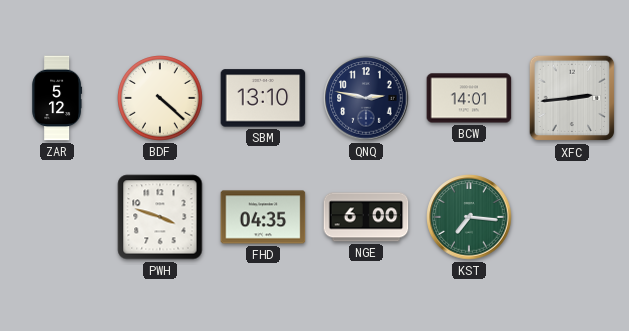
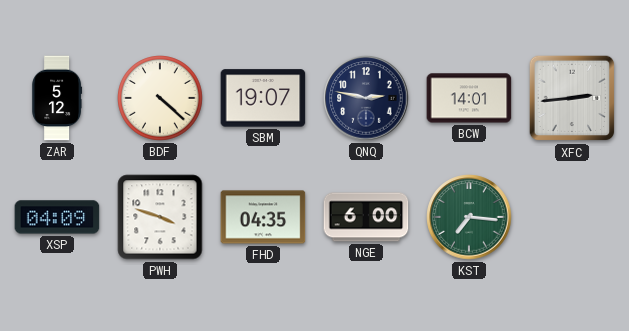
SBM: 13:10 -> 19:07 (263, 98)
XSP: none -> 04:09 (57, 217)
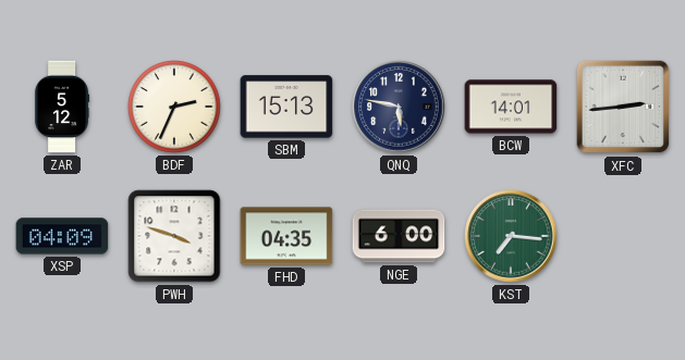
BDF: 4:22 -> 2:34 (174, 107)
SBM: 19:07 -> 15:13 (286, 107)
QNQ: 2:47 -> 5:47 (399, 107)
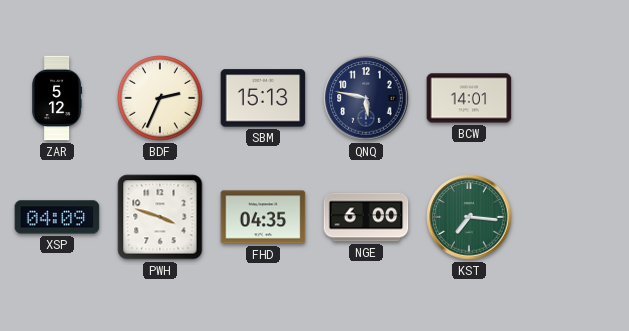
XFC: 2:44 -> none (623, 107)
